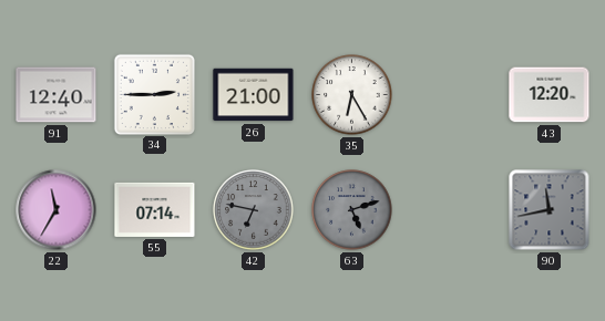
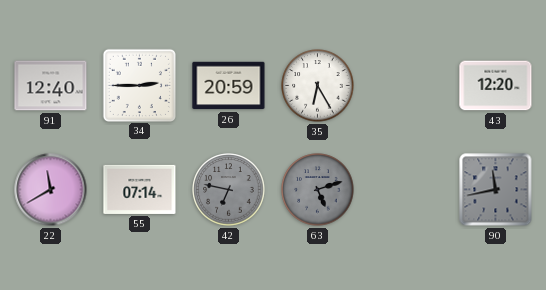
26: 21:00 -> 20:59 (229, 86)
22: 11:35 -> 11:40 (51, 190)
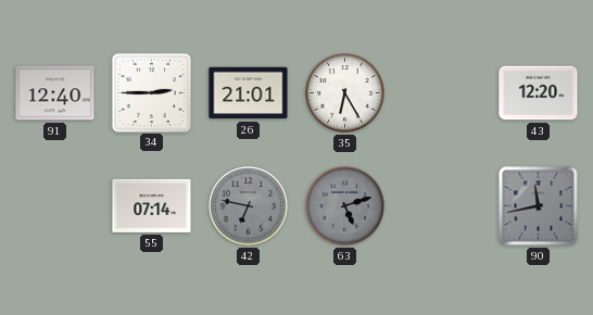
26: 20:59 -> 21:01 (249, 93)
22: 11:40 -> none (51, 190)
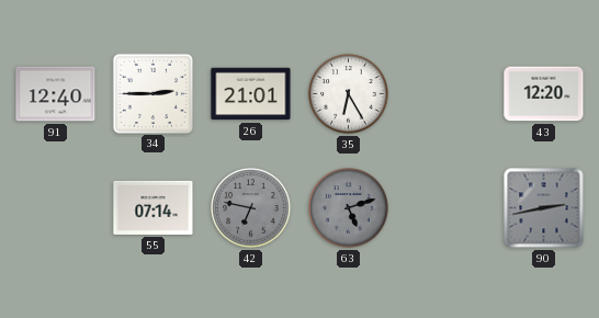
90: 11:43 -> 2:43 (544, 208)
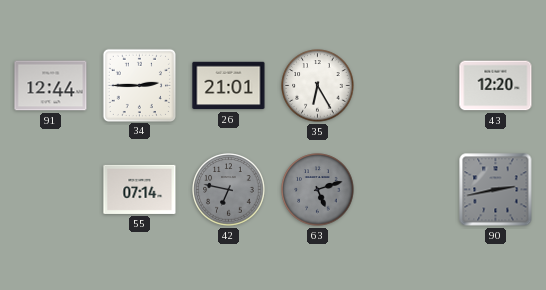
91: 12:40 -> 12:44 (51, 86)
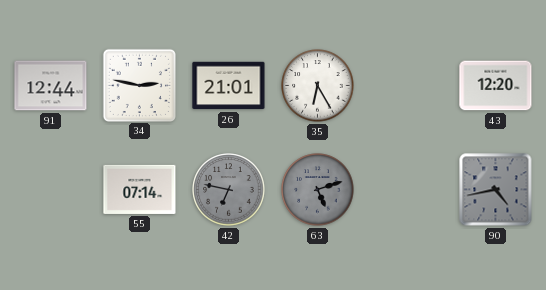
34: 2:45 -> 2:47 (139, 85)
90: 2:43 -> 4:43 (496, 190)
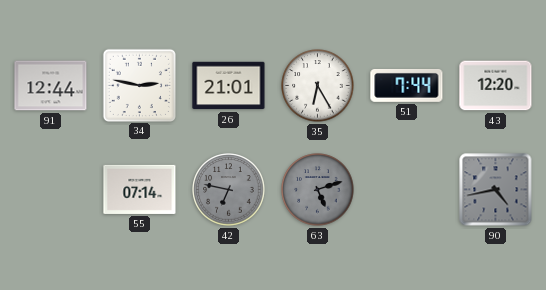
51: none -> 7:44 (407, 85)
